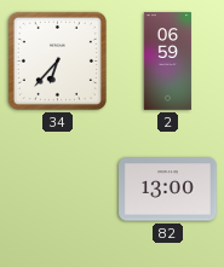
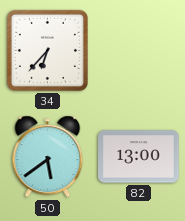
2: 06:59 -> none (167, 62)
50: none -> 5:39 (48, 157)
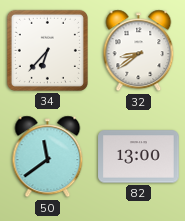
32: none -> 8:39 (139, 51)
50: 5:39 -> 11:39 (48, 157)
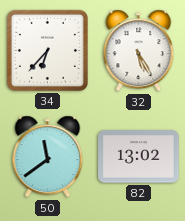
32: 8:39 -> 5:25 (139, 51)
82: 13:00 -> 13:02 (139, 157)
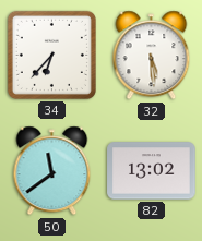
32: 5:25 -> 5:29 (152, 56)
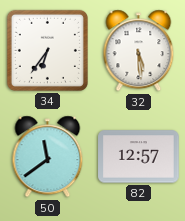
34: 6:37 -> 6:36 (47, 50)
82: 13:02 -> 12:57 (139, 157)
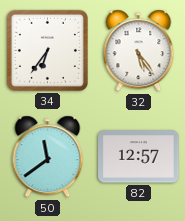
32: 5:29 -> 5:24 (139, 51)
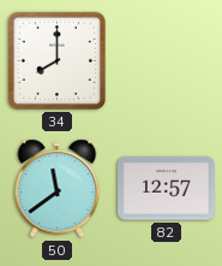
34: 6:36 -> 8:00 (56, 60)
32: 5:24 -> none (139, 51)
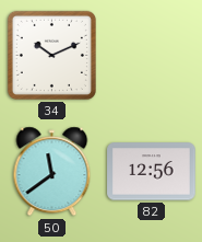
34: 8:00 -> 10:11 (51, 55)
82: 12:57 -> 12:56 (152, 172)
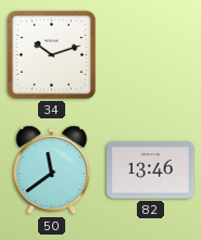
34: 10:11 -> 10:12 (51, 54)
82: 12:56 -> 13:46 (151, 170)
